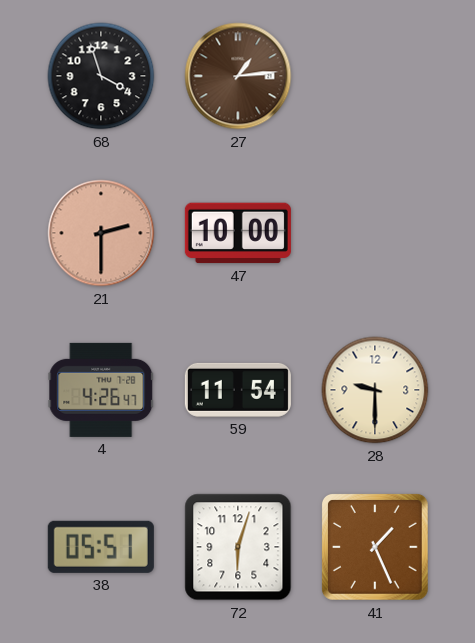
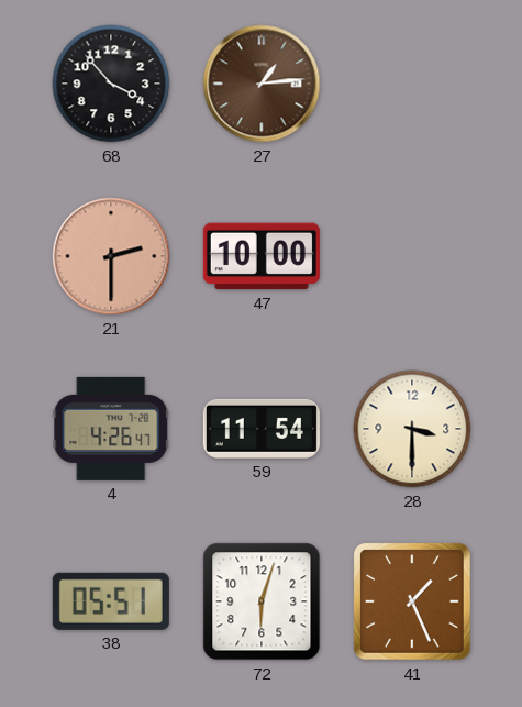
68: 3:57 -> 3:53 (111, 84)
28: 9:30 -> 3:30 (412, 429)
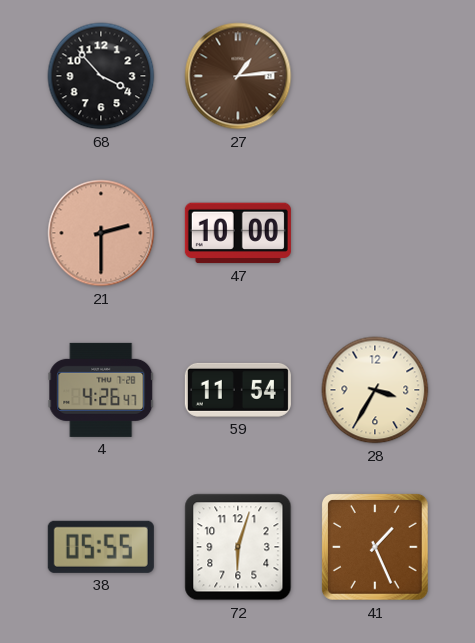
28: 3:30 -> 3:35 (375, 390)
38: 05:51 -> 05:55 (101, 547)
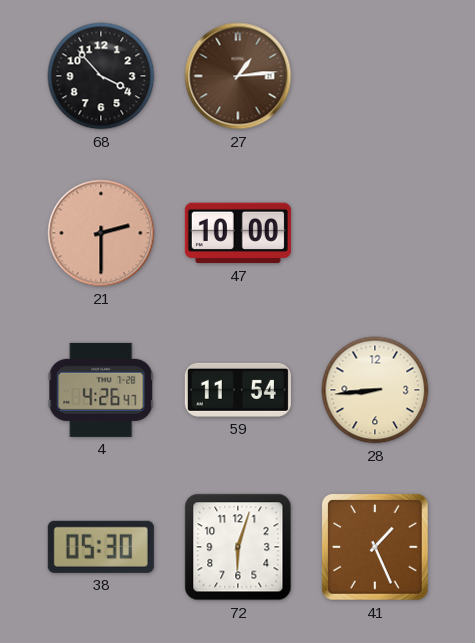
28: 3:35 -> 8:44 (375, 390)
38: 05:55 -> 05:30 (101, 547)
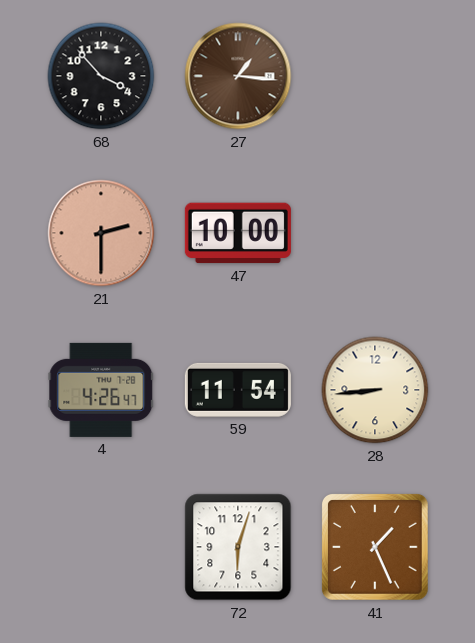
27: 1:14 -> 1:16 (238, 76)
38: 05:30 -> none (101, 547)
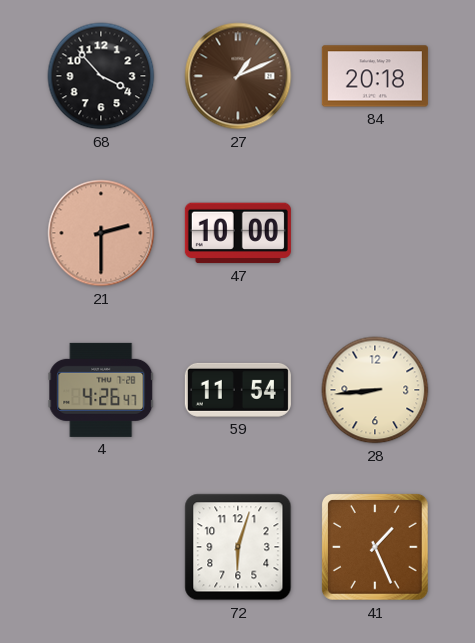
27: 1:16 -> 1:11 (238, 76)
84: none -> 20:18 (375, 76)
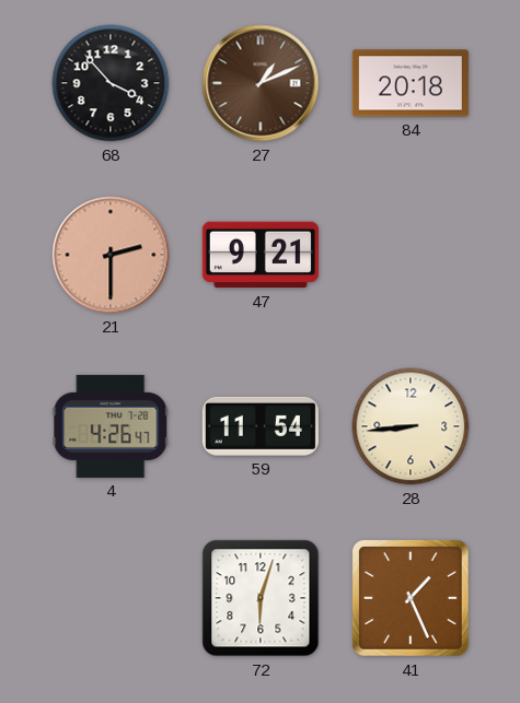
47: 10:00 -> 9:21 (261, 255)
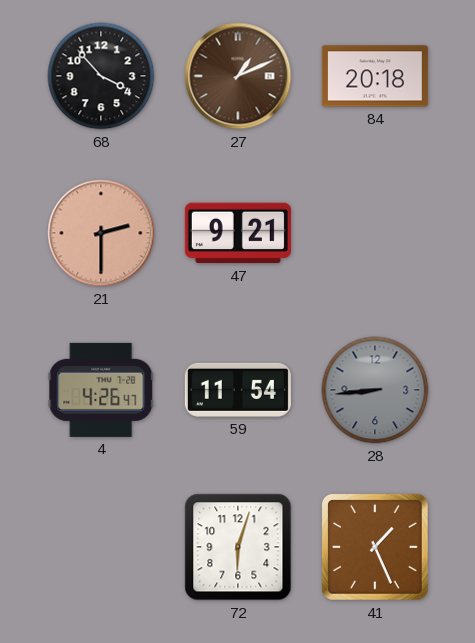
28 dial: cream -> grey (375, 390)
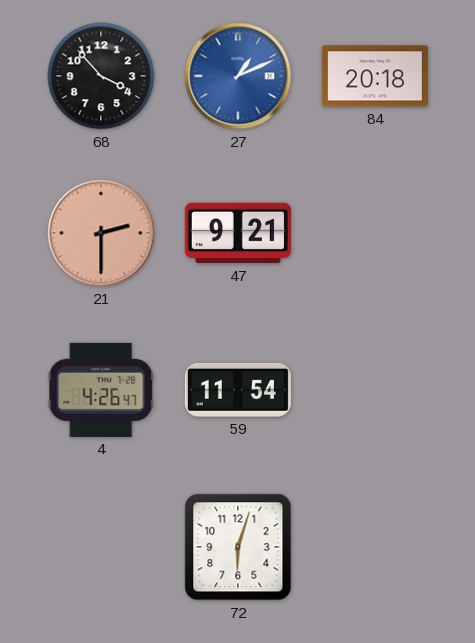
27 dial: brown -> blue (238, 76)
28: 8:44 -> none (375, 390)
41: 1:26 -> none (376, 548)
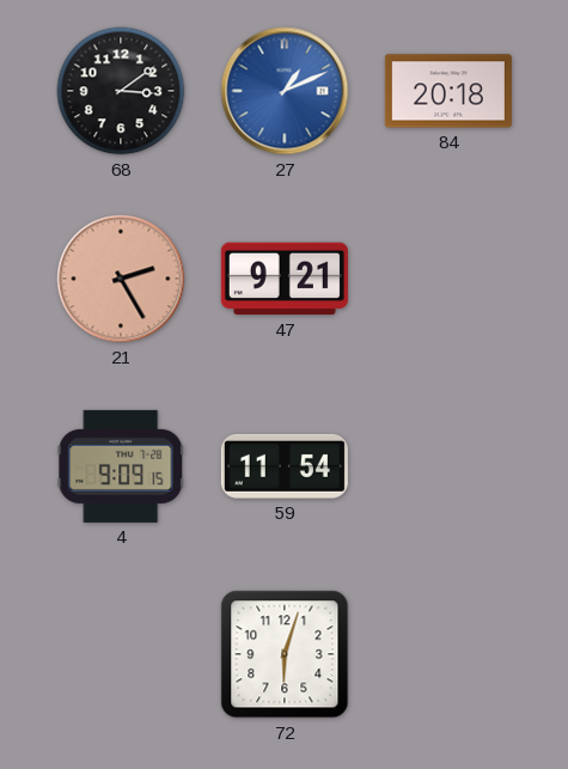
68: 3:53 -> 3:09 (121, 91)
21: 2:30 -> 2:25 (121, 279)
4: 4:26 -> 9:09 (121, 466)
